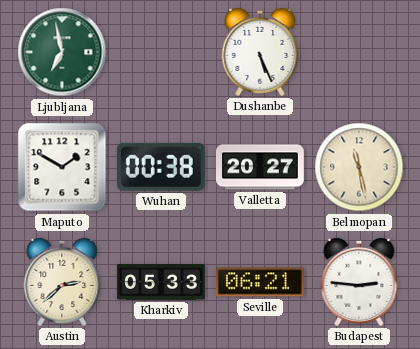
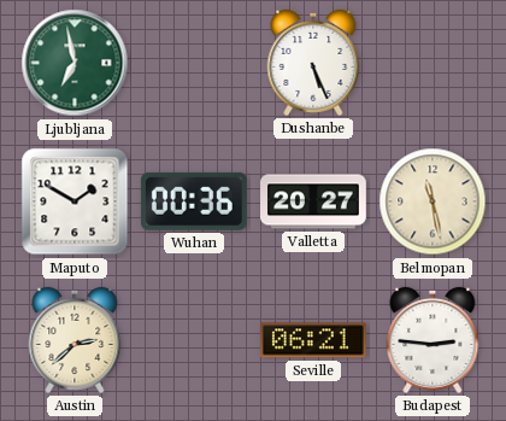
Wuhan: 00:38 -> 00:36 (194, 201)
Kharkiv: 05:33 -> none (162, 282)
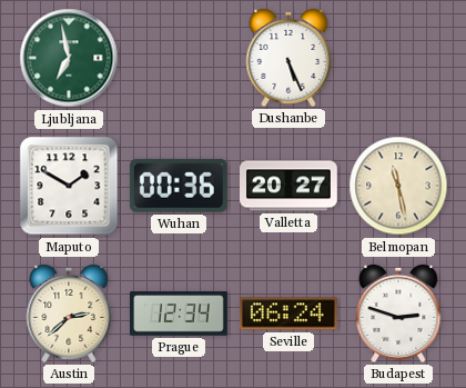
Prague: none -> 12:34 (180, 314)
Seville: 06:21 -> 06:24 (288, 314)
Budapest: 2:46 -> 2:48 (398, 314)
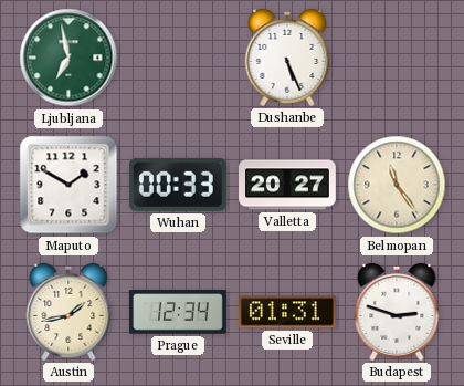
Wuhan: 00:36 -> 00:33 (178, 185)
Belmopan: 11:28 -> 11:24 (397, 185)
Austin: 2:38 -> 1:43 (68, 312)
Seville: 06:24 -> 01:31 (287, 312)
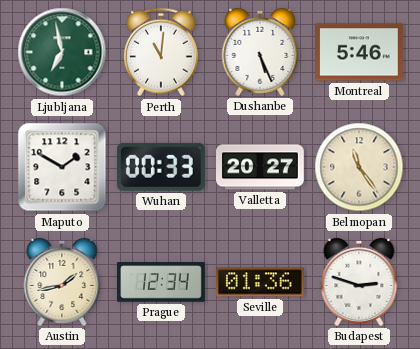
Perth: none -> 11:01 (161, 52)
Montreal: none -> 5:46 (360, 52)
Seville: 01:31 -> 01:36 (260, 282)
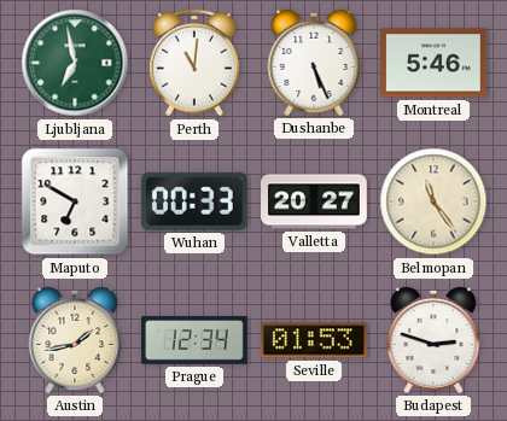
Maputo: 1:50 -> 6:50 (75, 201)
Seville: 01:36 -> 01:53 (314, 340)
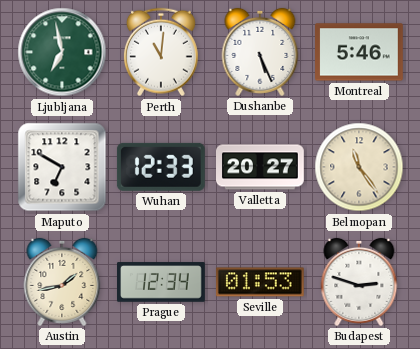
Wuhan: 00:33 -> 12:33 (161, 167)
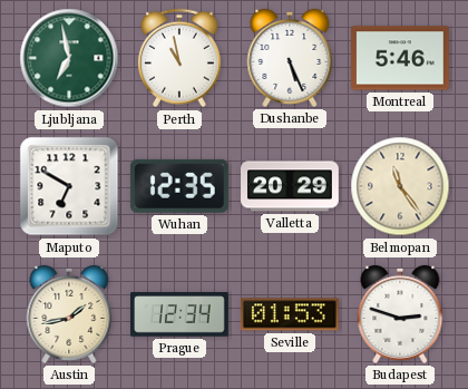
Perth: 11:01 -> 10:58 (179, 58)
Wuhan: 12:33 -> 12:35 (179, 186)
Valletta: 20:27 -> 20:29 (291, 186)
